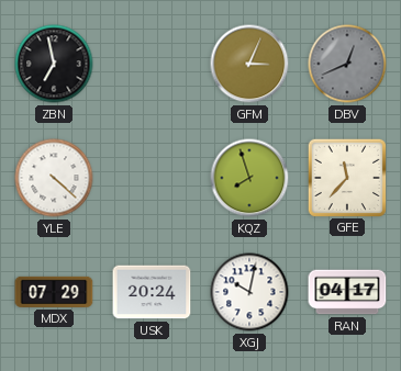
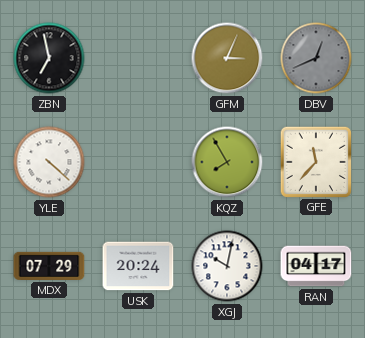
KQZ: 7:57 -> 7:55 (227, 162)
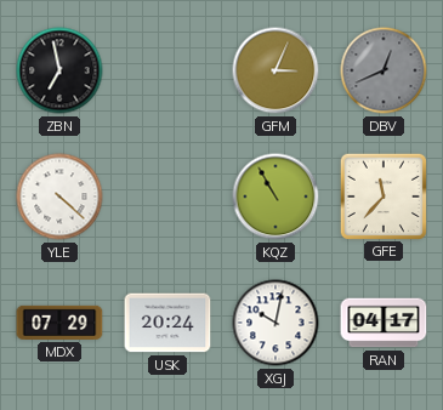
KQZ: 7:55 -> 10:55 (276, 197)
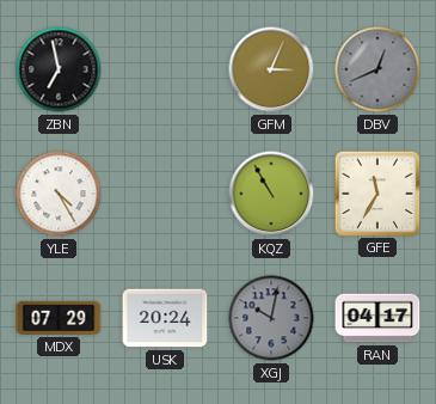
YLE: 4:22 -> 4:25 (59, 194)
GFE: 11:37 -> 11:35 (376, 192)
XGJ dial: white -> grey (271, 318)
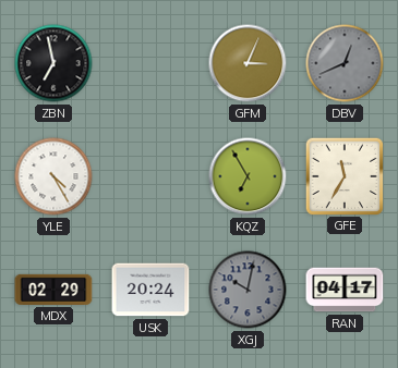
KQZ: 10:55 -> 6:55 (248, 176)
MDX: 07:29 -> 02:29 (53, 290)
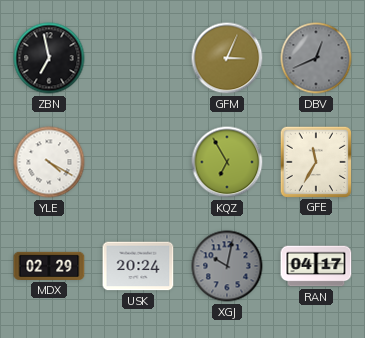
YLE: 4:25 -> 4:20 (49, 162)
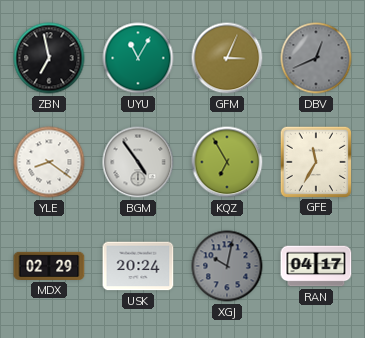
UYU: none -> 11:05 (138, 58)
YLE: 4:20 -> 8:21 (49, 162)
BGM: none -> 4:54 (138, 162)
